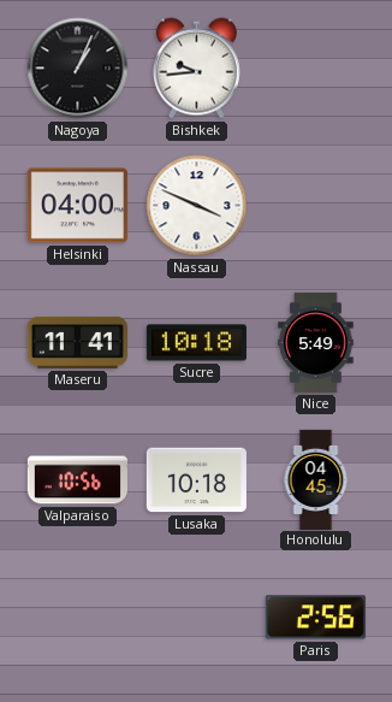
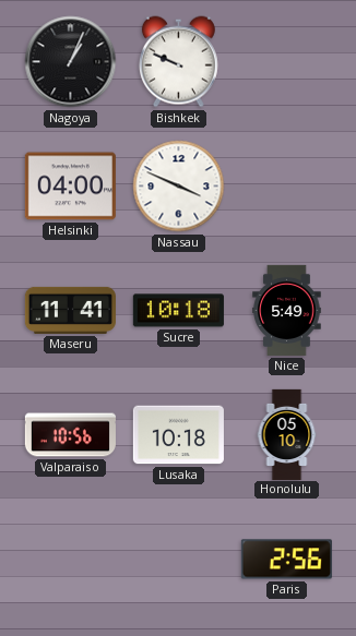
Bishkek: 9:44 -> 9:49 (178, 62)
Honolulu: 04:45 -> 05:10 (287, 434)
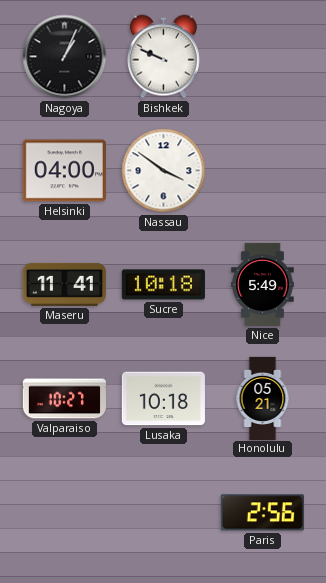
Nassau: 3:49 -> 3:51 (164, 171)
Valparaiso: 10:56 -> 10:27 (64, 399)
Honolulu: 05:10 -> 05:21 (263, 398)
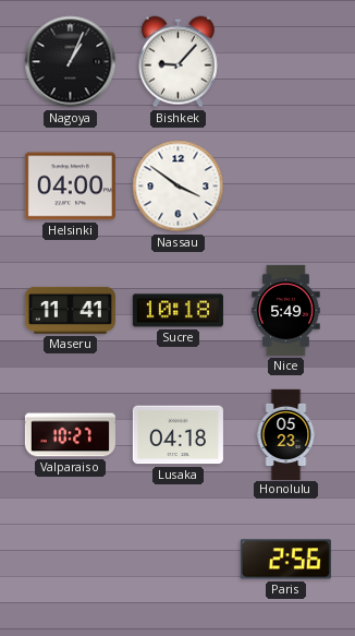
Bishkek: 9:49 -> 9:07 (177, 62)
Lusaka: 10:18 -> 04:18 (177, 435)
Honolulu: 05:21 -> 05:23 (286, 434)
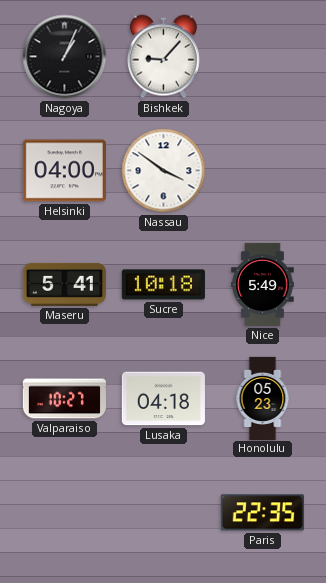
Maseru: 11:41 -> 5:41 (64, 284)
Paris: 2:56 -> 22:35 (262, 513)
